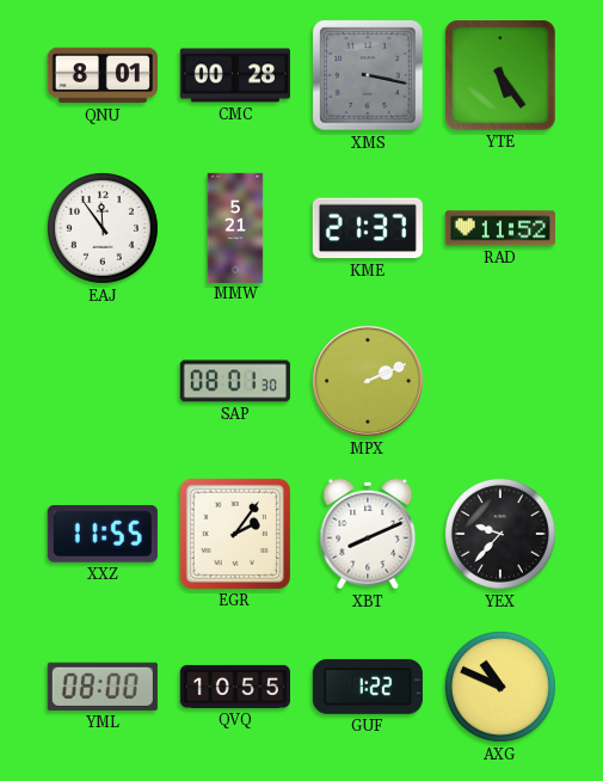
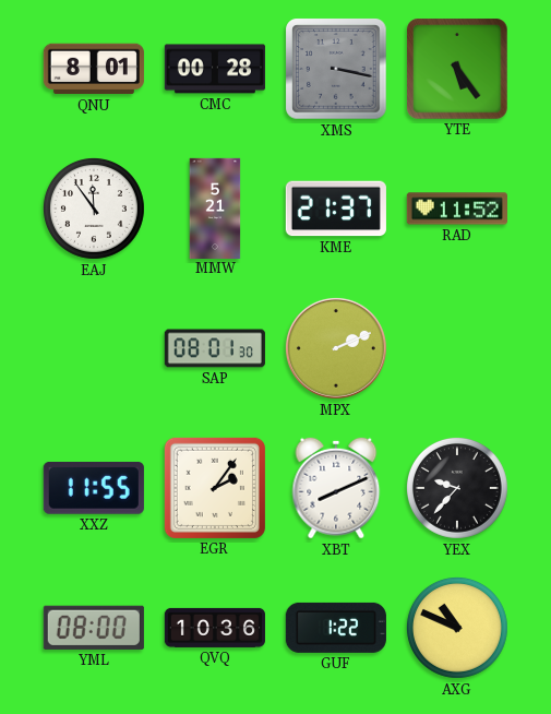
QVQ: 10:55 -> 10:36 (215, 628)
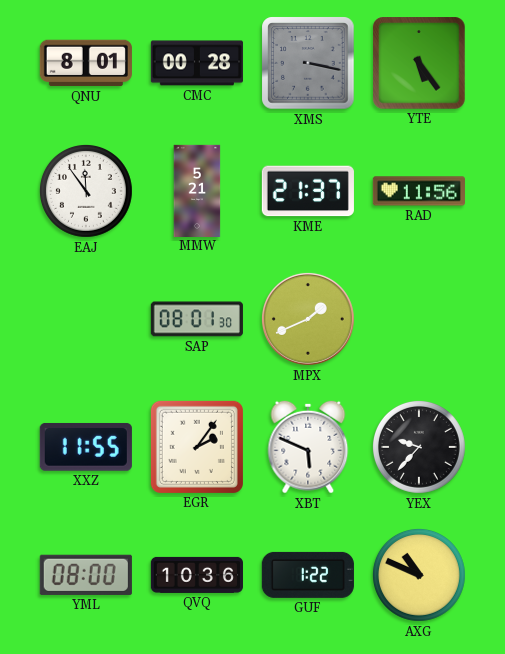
RAD: 11:52 -> 11:56 (419, 191)
MPX: 2:11 -> 1:41 (308, 319)
XBT: 8:11 -> 5:49 (308, 447)
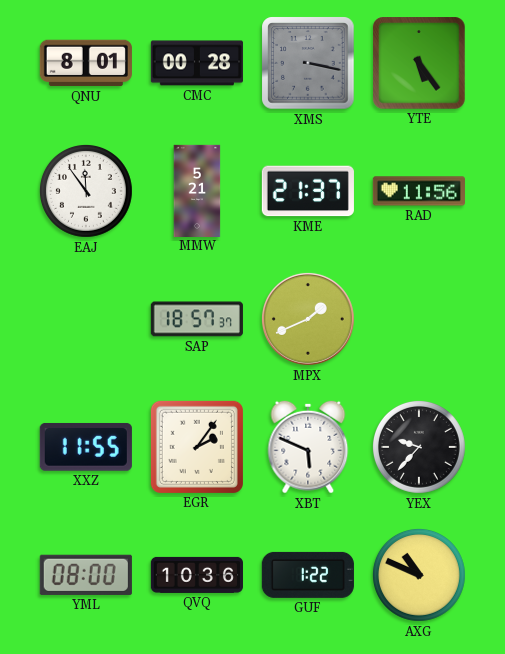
SAP: 08:01 -> 18:57 (197, 319)
